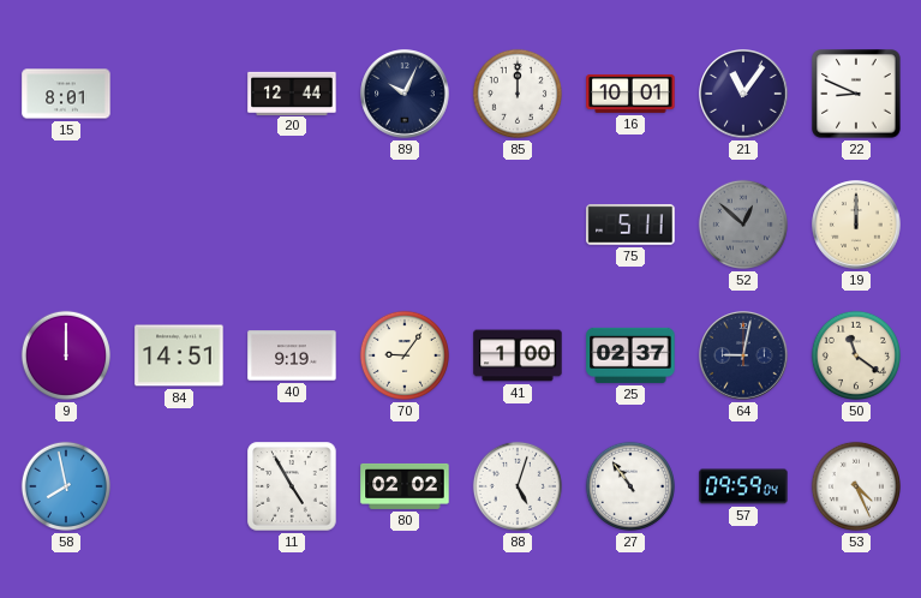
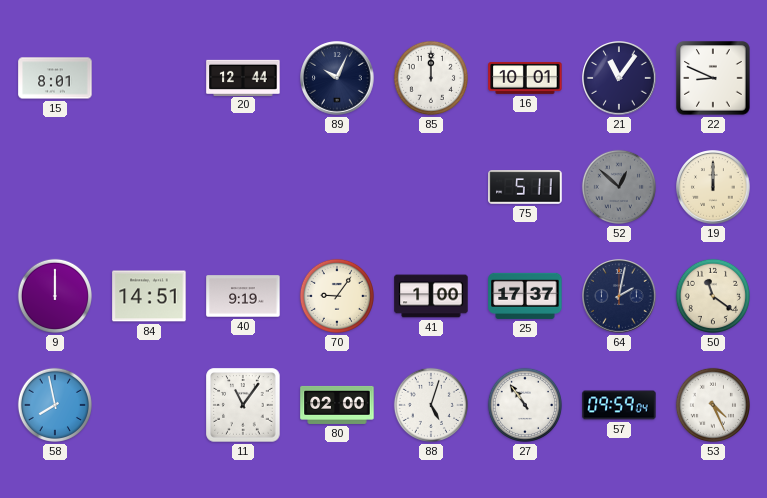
25: 02:37 -> 17:37 (525, 296)
64: 9:02 -> 2:02 (619, 296)
11: 4:55 -> 11:06 (243, 405)
80: 02:02 -> 02:00 (337, 405)
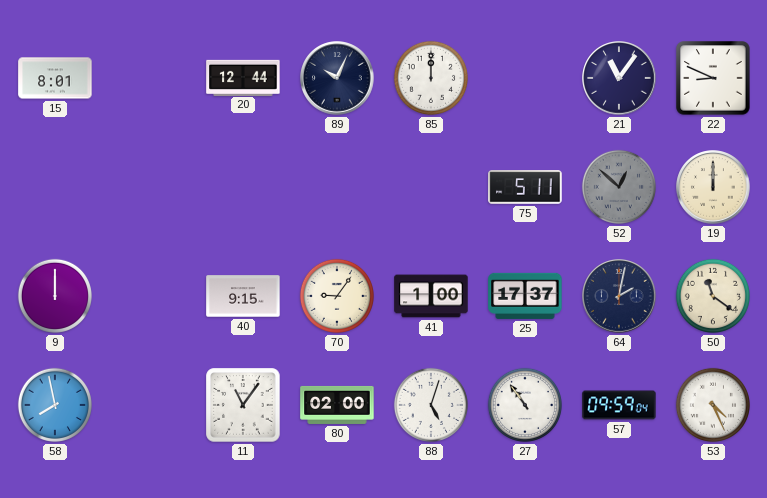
16: 10:01 -> none (525, 78)
84: 14:51 -> none (149, 296)
40: 9:19 -> 9:15 (243, 296)
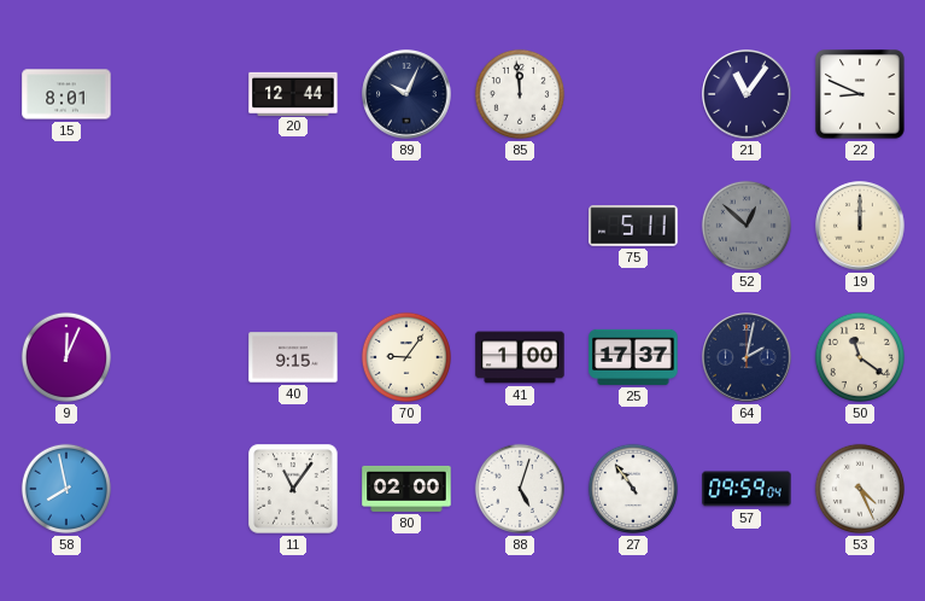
85: 12:00 -> 11:59 (520, 94)
9: 12:00 -> 12:04 (66, 357)
